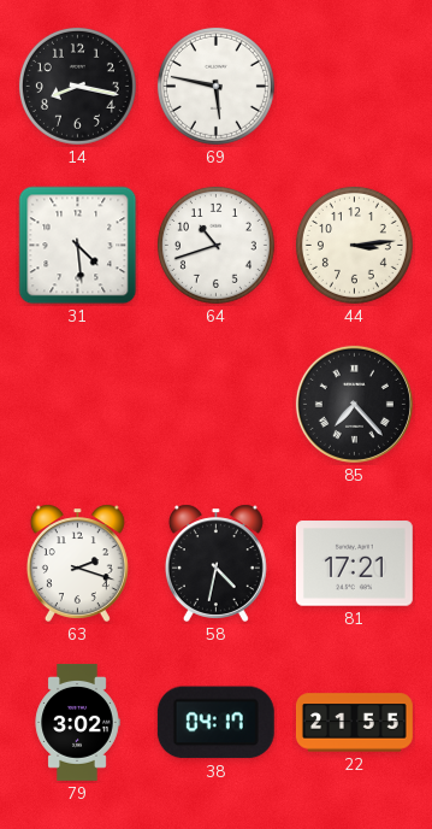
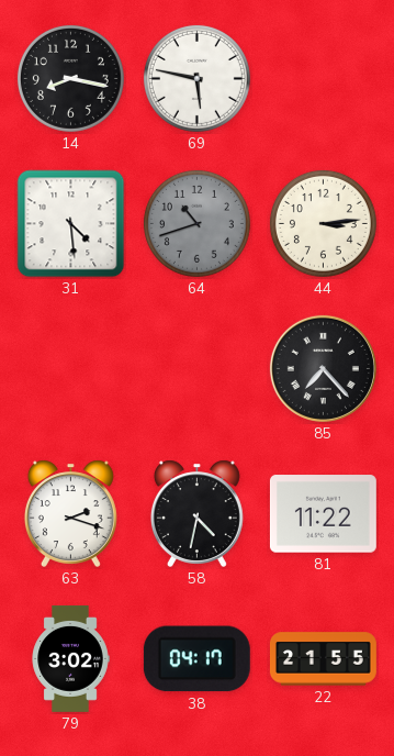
64 dial: white -> grey (196, 223)
81: 17:21 -> 11:22 (323, 514)
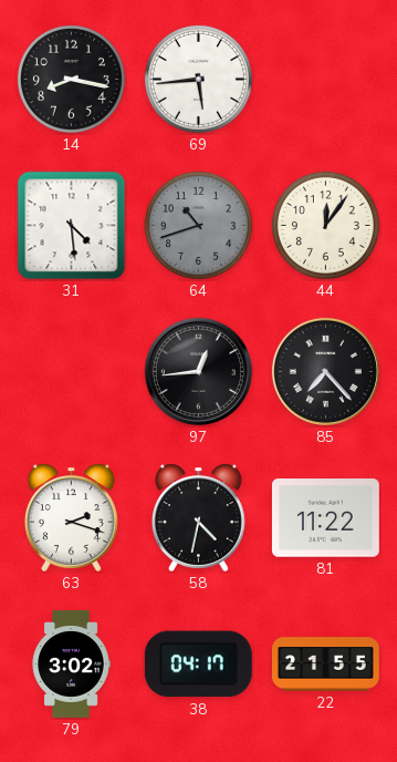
69: 5:47 -> 5:44 (198, 79)
44: 3:14 -> 12:06 (325, 225)
97: none -> 12:44 (198, 371)
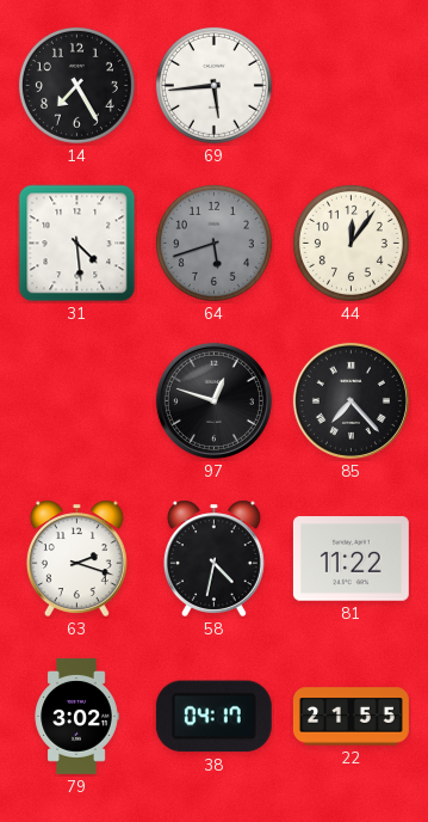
14: 8:17 -> 7:25 (76, 85)
64: 10:42 -> 5:42 (213, 243)
97: 12:44 -> 12:48 (213, 400)
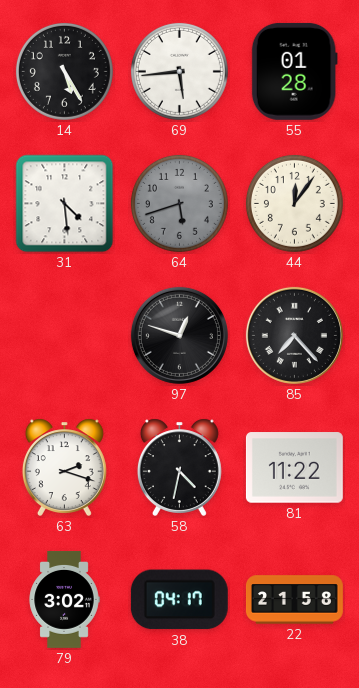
14: 7:25 -> 5:25 (64, 71)
55: none -> 01:28 (294, 71)
22: 21:55 -> 21:58 (294, 600)
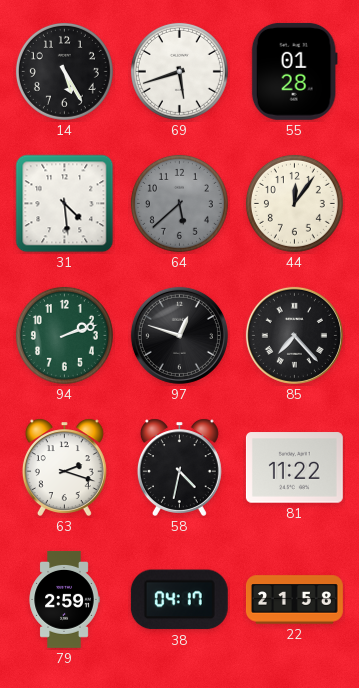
69: 5:44 -> 5:42 (179, 71)
64: 5:42 -> 5:38 (179, 203)
94: none -> 2:12 (64, 335)
79: 3:02 -> 2:59 (64, 599)
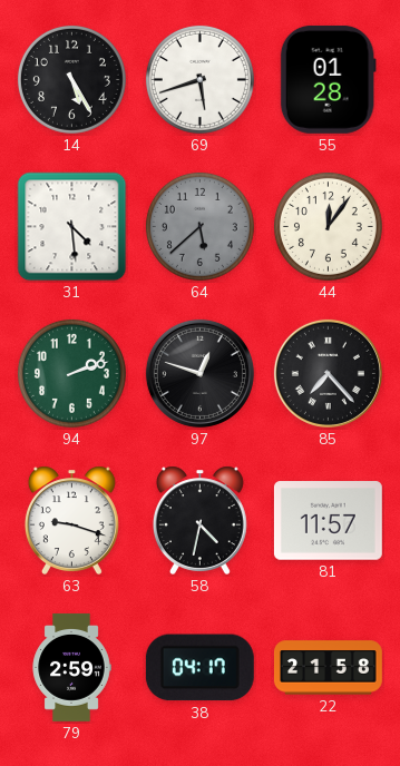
63: 2:18 -> 9:18 (71, 520)
81: 11:22 -> 11:57 (328, 521)
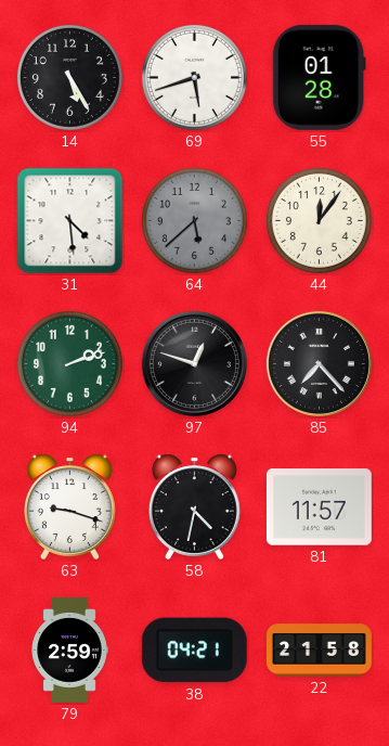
38: 04:17 -> 04:21 (194, 651)
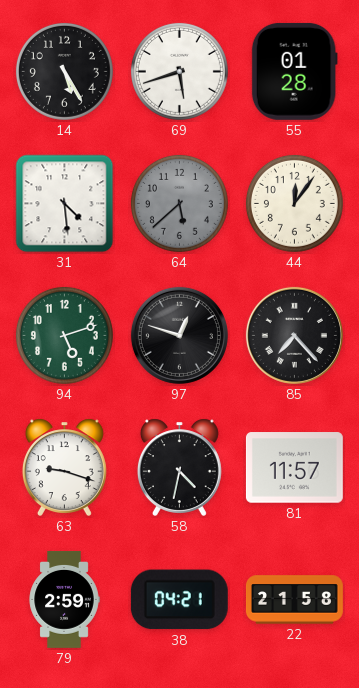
94: 2:12 -> 5:12 (64, 335)
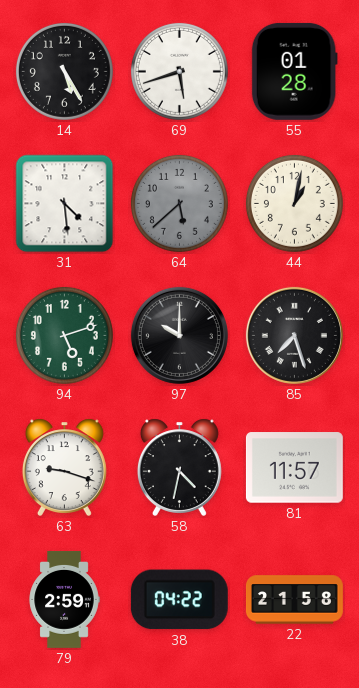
44: 12:06 -> 1:02 (294, 203)
97: 12:48 -> 10:00 (179, 335)
85: 7:23 -> 7:27 (294, 335)
38: 04:21 -> 04:22 (179, 600)
